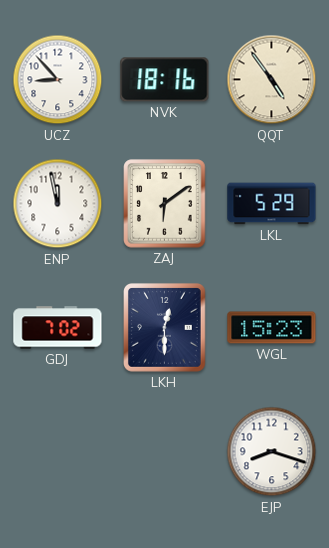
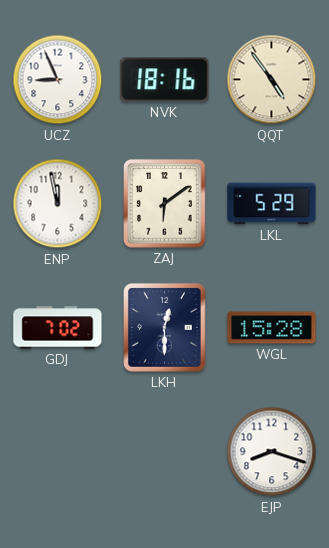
UCZ: 8:53 -> 8:56 (58, 80)
WGL: 15:23 -> 15:28 (272, 328)
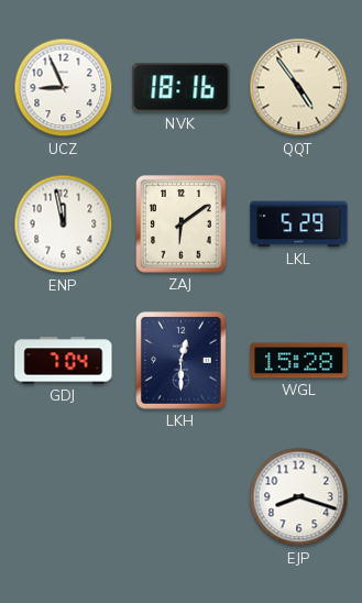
GDJ: 7:02 -> 7:04 (64, 361)
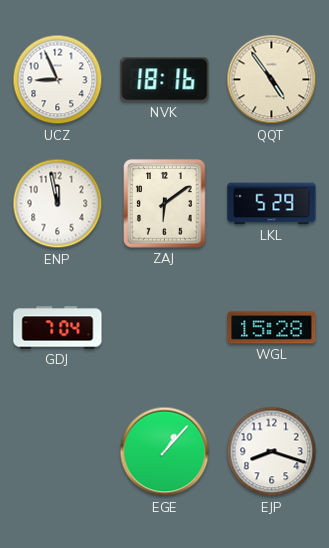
LKH: 12:30 -> none (182, 361)
EGE: none -> 1:07 (165, 452)
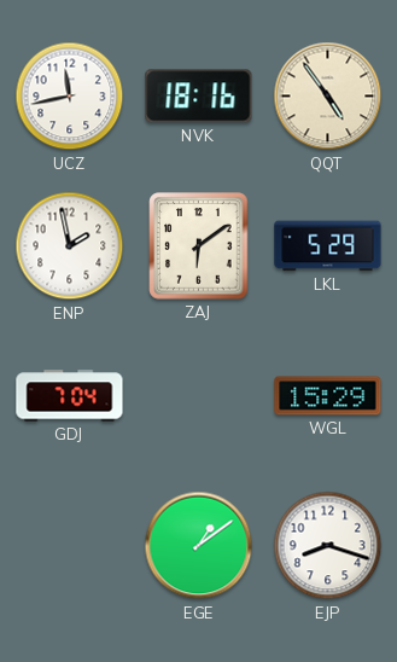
UCZ: 8:56 -> 11:43 (70, 97)
ENP: 11:58 -> 1:58 (70, 246)
WGL: 15:28 -> 15:29 (328, 396)
EGE: 1:07 -> 1:09 (199, 546)
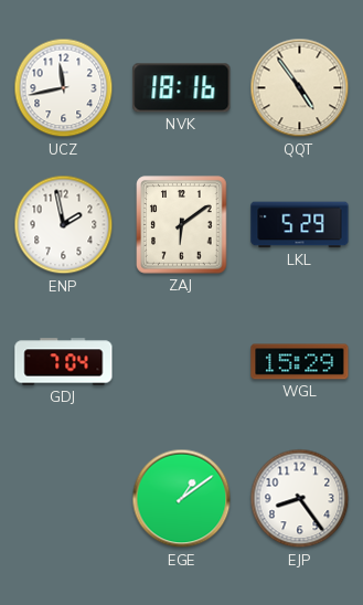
EJP: 8:18 -> 8:24 (300, 499)
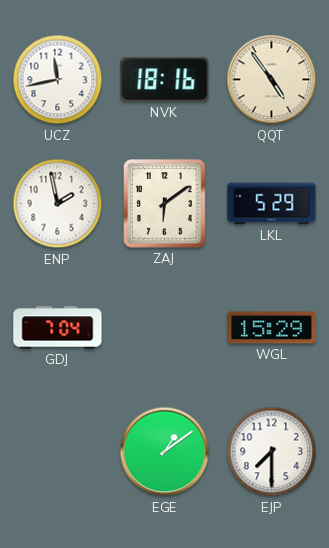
EJP: 8:24 -> 7:30 (272, 452)
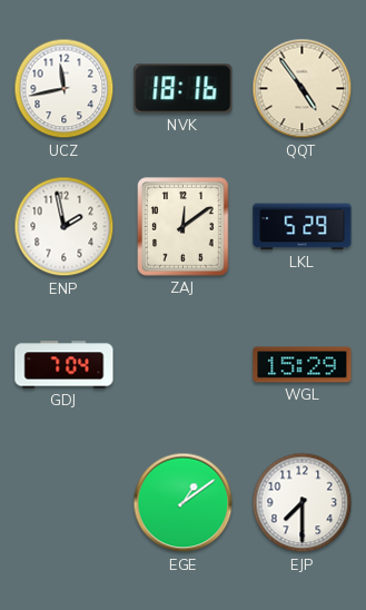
ZAJ: 6:09 -> 12:09 (184, 227)
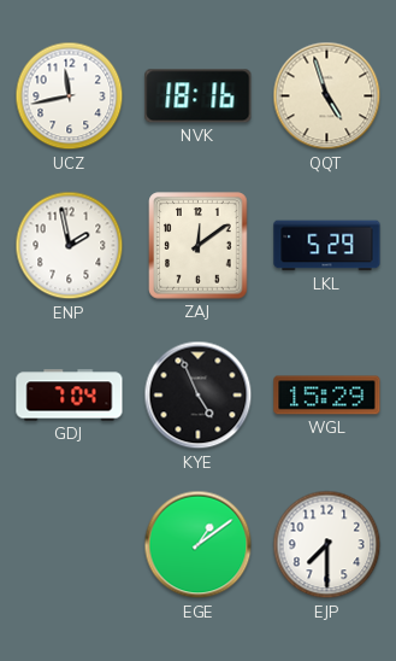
QQT: 4:54 -> 4:57 (327, 96)
KYE: none -> 4:56 (199, 396)
